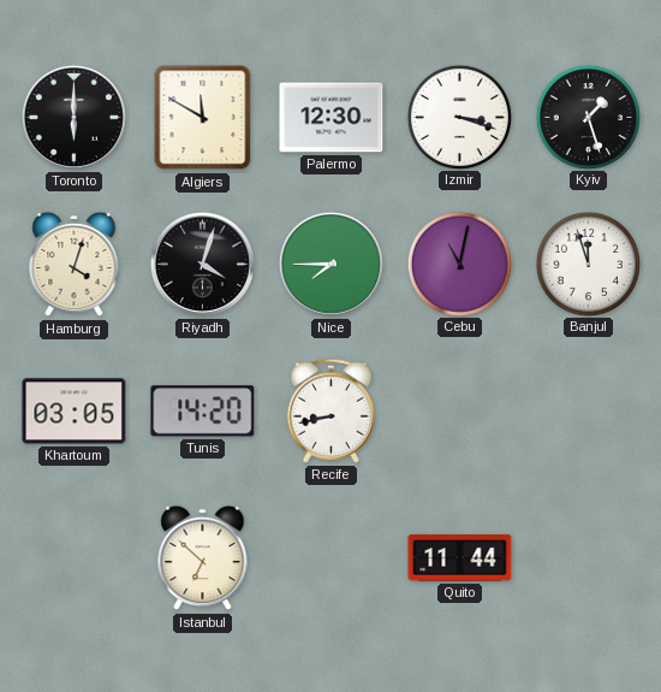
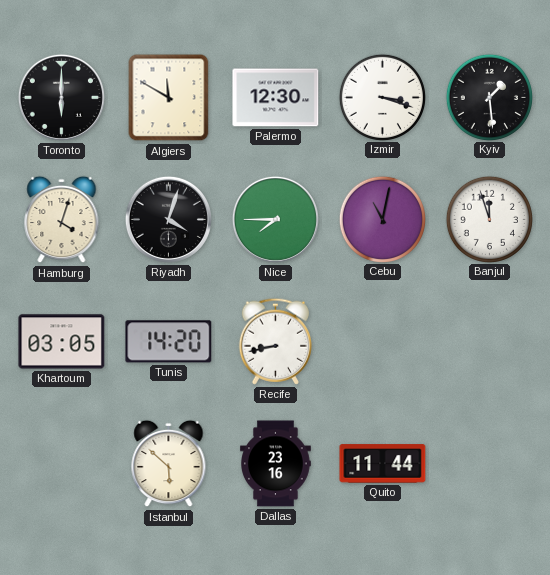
Kyiv: 1:27 -> 1:29 (489, 97)
Istanbul: 6:52 -> 5:52 (169, 464)
Dallas: none -> 23:16 (276, 464)
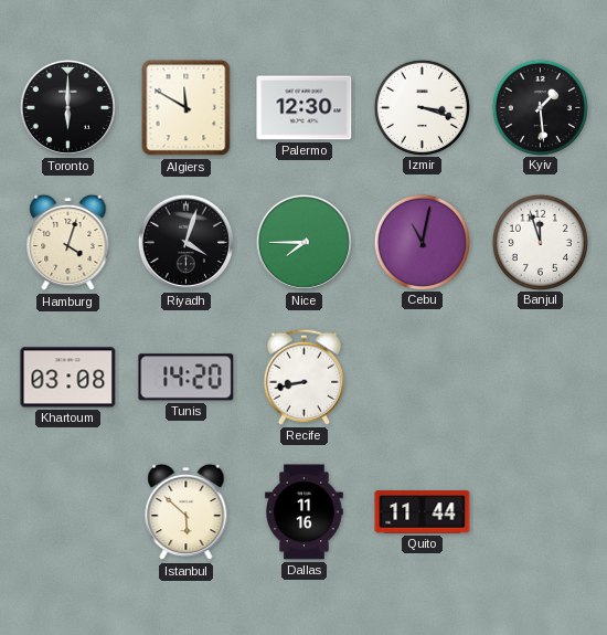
Khartoum: 03:05 -> 03:08 (68, 378)
Dallas: 23:16 -> 11:16 (305, 512)
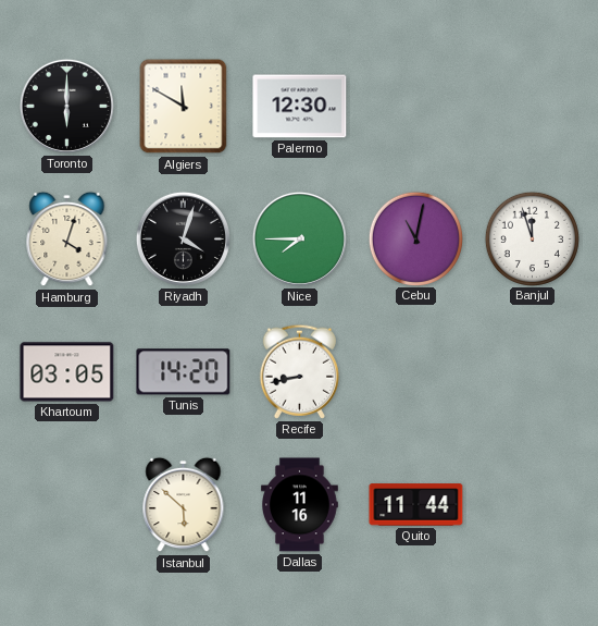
Izmir: 3:18 -> none (422, 107)
Kyiv: 1:29 -> none (540, 107)
Khartoum: 03:08 -> 03:05 (67, 372)
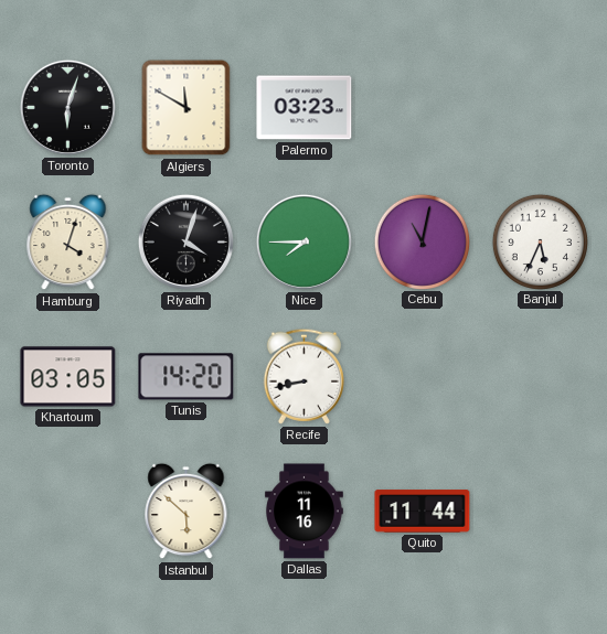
Toronto: 6:00 -> 6:03 (67, 107)
Palermo: 12:30 -> 03:23 (305, 108)
Banjul: 11:57 -> 5:34 (540, 241)
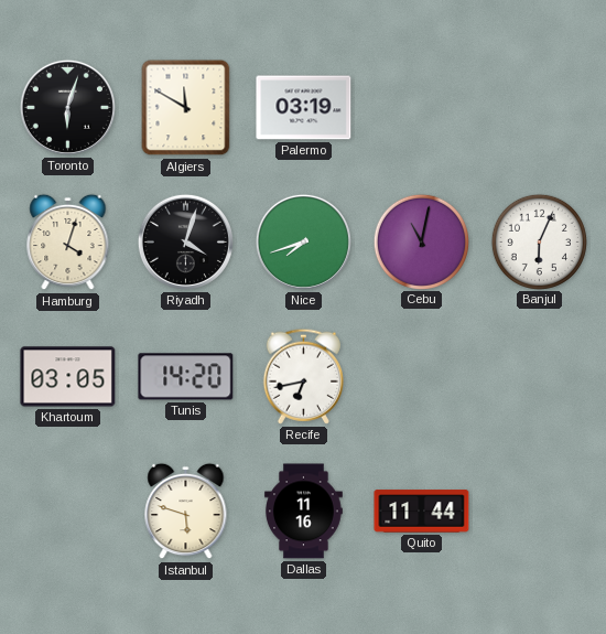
Palermo: 03:23 -> 03:19 (304, 108)
Nice: 7:45 -> 7:42 (303, 241)
Banjul: 5:34 -> 6:04 (539, 241)
Recife: 8:43 -> 6:43 (303, 376)
Istanbul: 5:52 -> 5:48 (186, 512)
